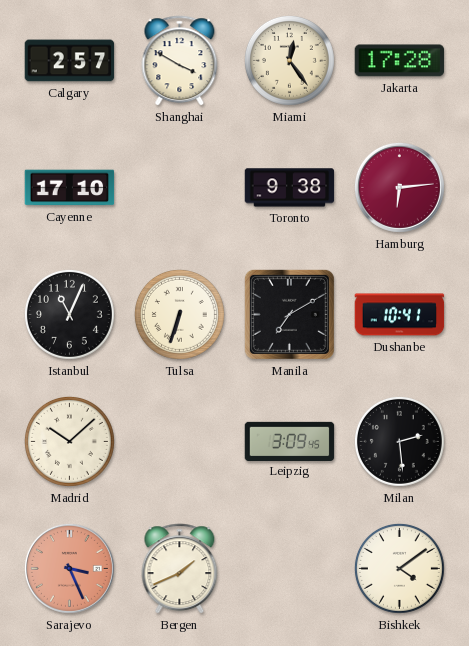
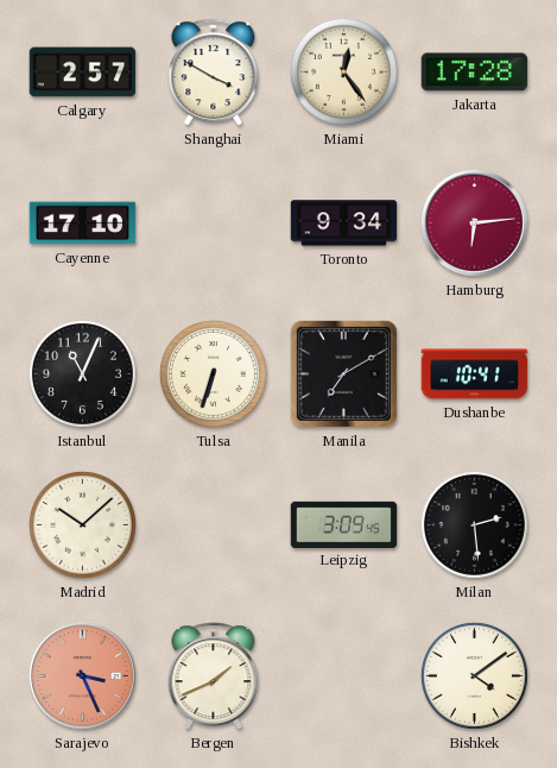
Toronto: 9:38 -> 9:34 (344, 224)
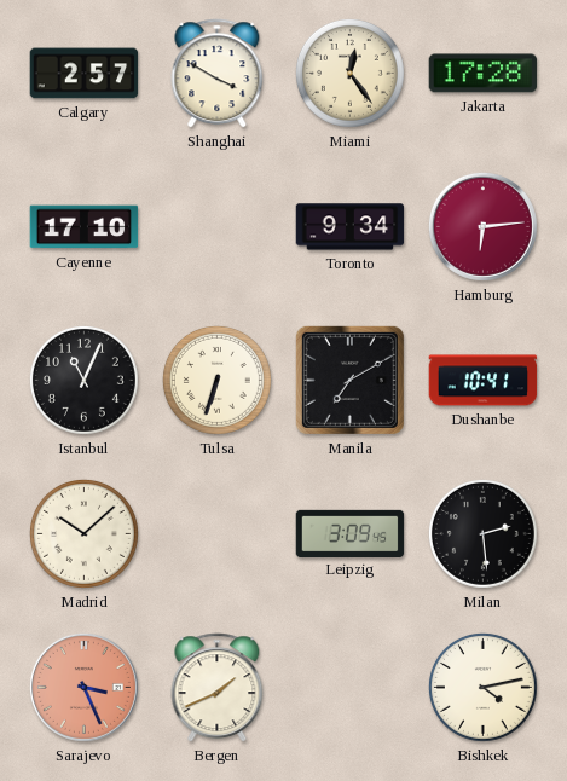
Bishkek: 4:09 -> 4:13 (482, 687)
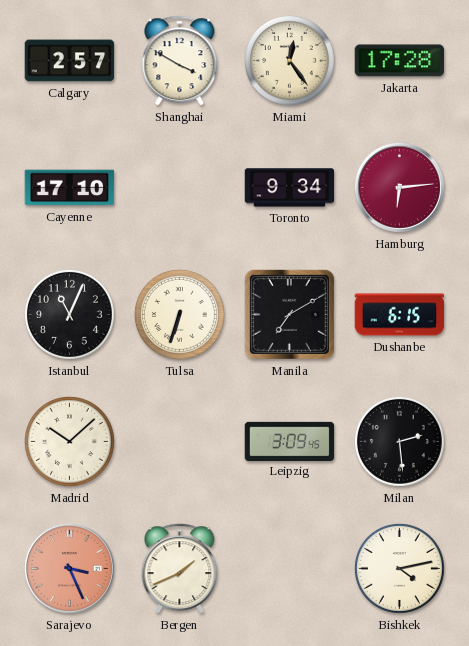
Dushanbe: 10:41 -> 6:15 (400, 315)
